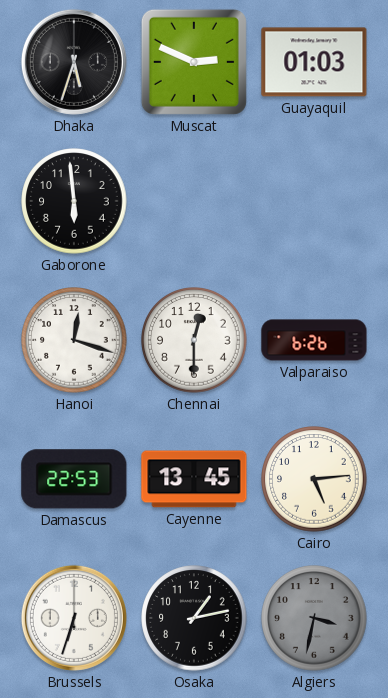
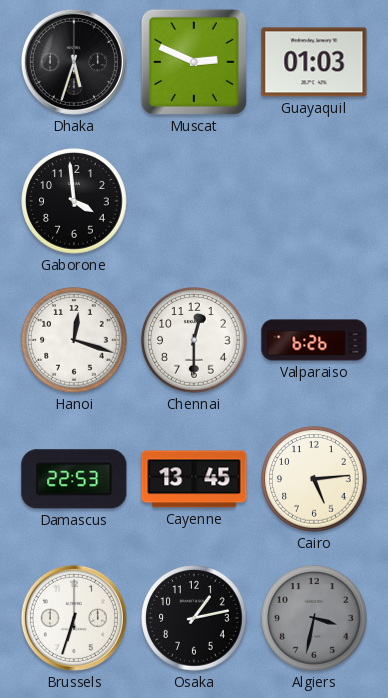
Gaborone: 5:59 -> 3:59 (74, 201)
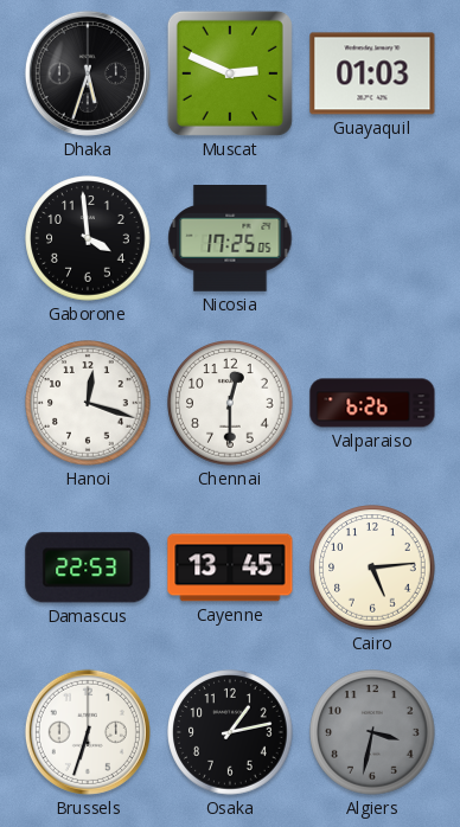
Nicosia: none -> 17:25 (230, 239)
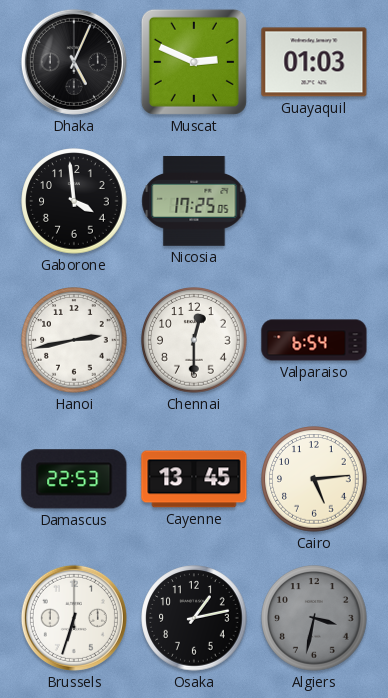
Dhaka: 5:33 -> 5:04 (74, 62)
Hanoi: 12:18 -> 2:43 (74, 340)
Valparaiso: 6:26 -> 6:54 (314, 340)
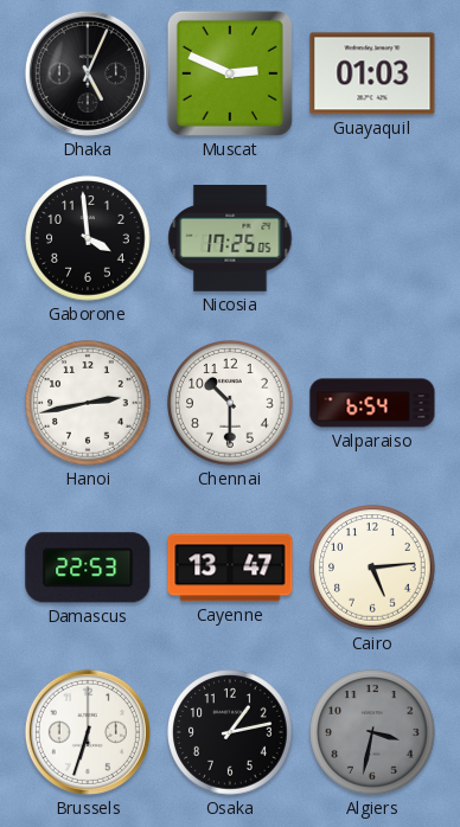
Chennai: 12:30 -> 10:30 (230, 403)
Cayenne: 13:45 -> 13:47 (230, 568)
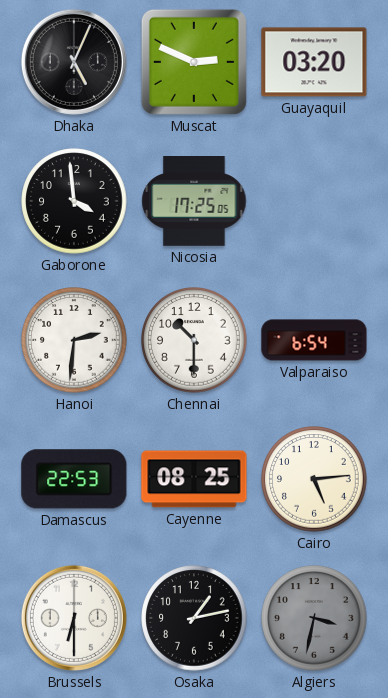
Guayaquil: 01:03 -> 03:20 (314, 62)
Hanoi: 2:43 -> 2:31 (74, 340)
Cayenne: 13:47 -> 08:25 (194, 479)
Brussels: 6:33 -> 6:30 (74, 618)
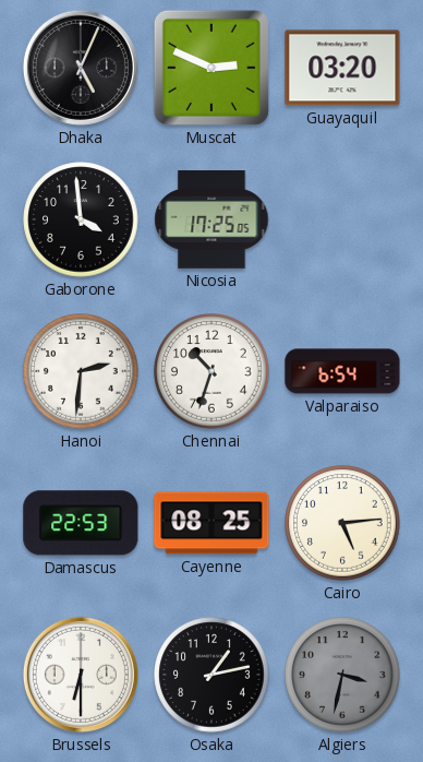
Chennai: 10:30 -> 10:33 (211, 371)
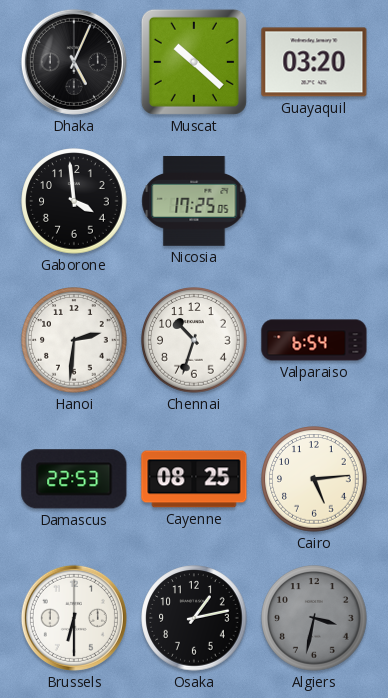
Muscat: 2:49 -> 10:22 (194, 62)
